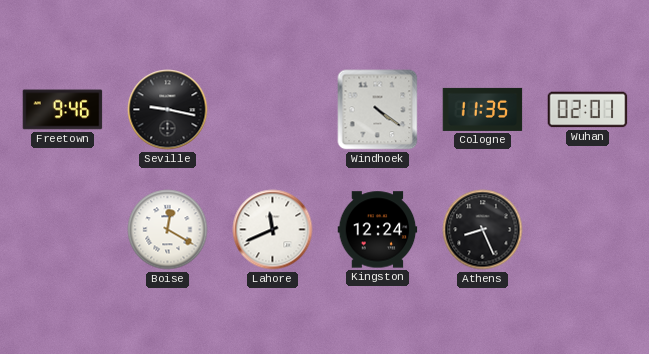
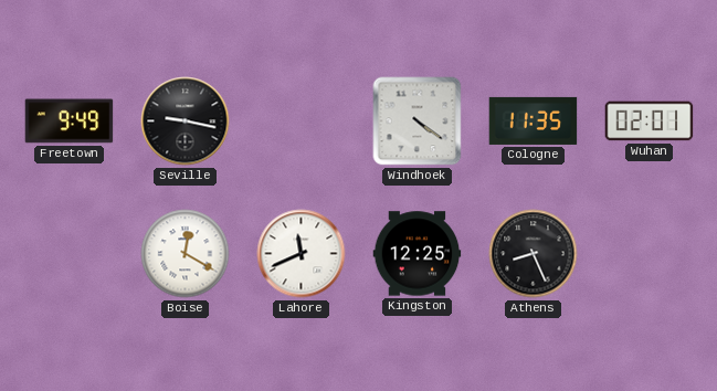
Freetown: 9:46 -> 9:49 (70, 121)
Kingston: 12:24 -> 12:25 (418, 254)
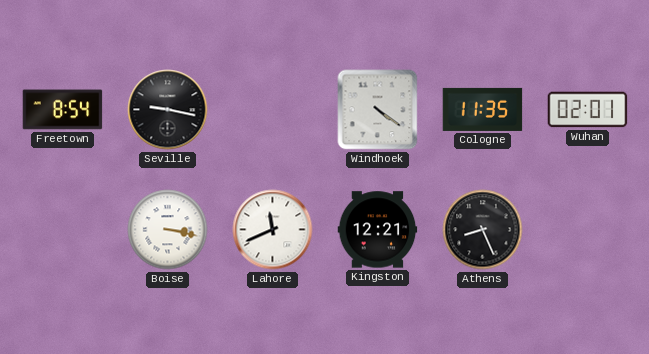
Freetown: 9:49 -> 8:54 (63, 110)
Boise: 12:20 -> 3:17 (168, 230)
Kingston: 12:25 -> 12:21 (378, 230)
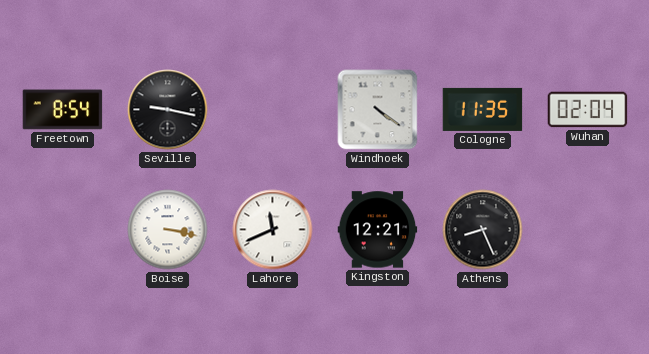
Wuhan: 02:01 -> 02:04 (588, 110)
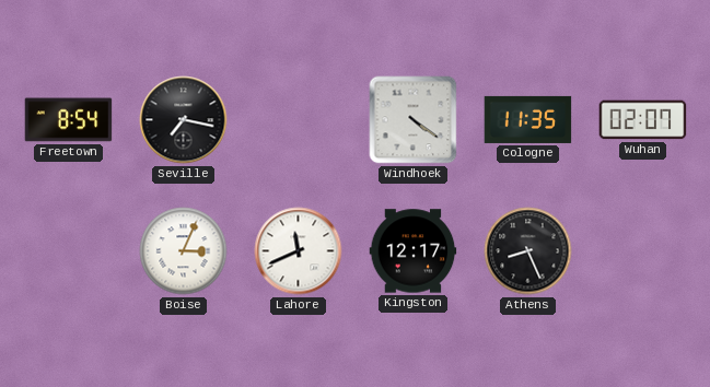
Seville: 9:17 -> 7:17 (184, 120)
Wuhan: 02:04 -> 02:07 (643, 120)
Boise: 3:17 -> 3:04 (184, 251)
Kingston: 12:21 -> 12:17 (414, 251)
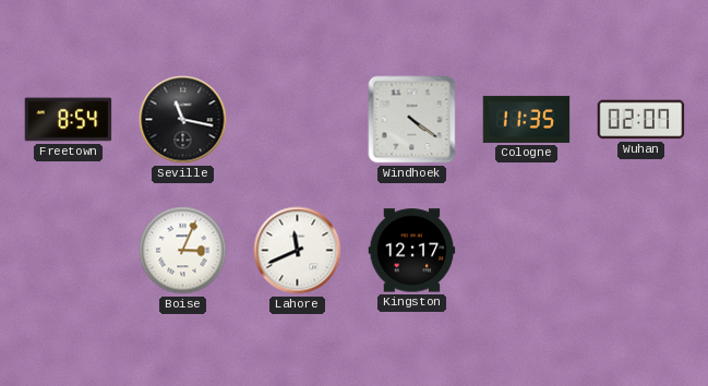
Seville: 7:17 -> 11:17 (183, 120)
Athens: 8:26 -> none (528, 251)
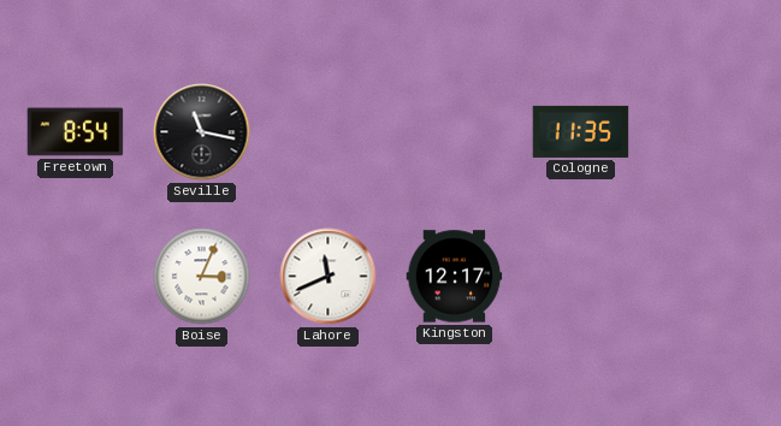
Windhoek: 4:21 -> none (412, 120)
Wuhan: 02:07 -> none (641, 120)
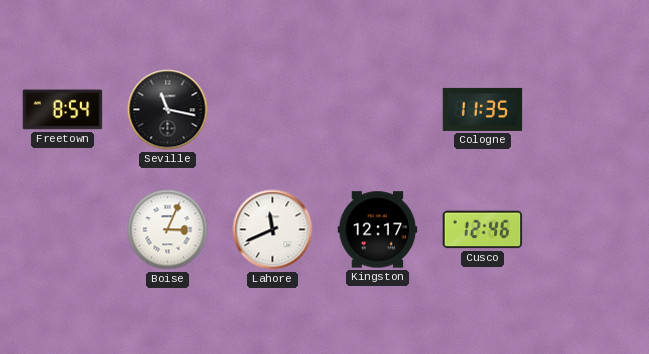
Cusco: none -> 12:46 (483, 230)
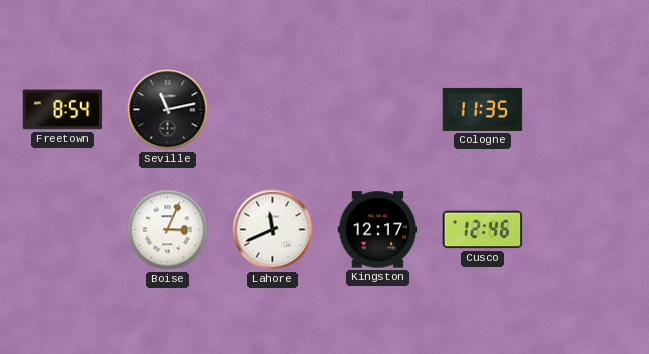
Seville: 11:17 -> 11:13 (168, 110)
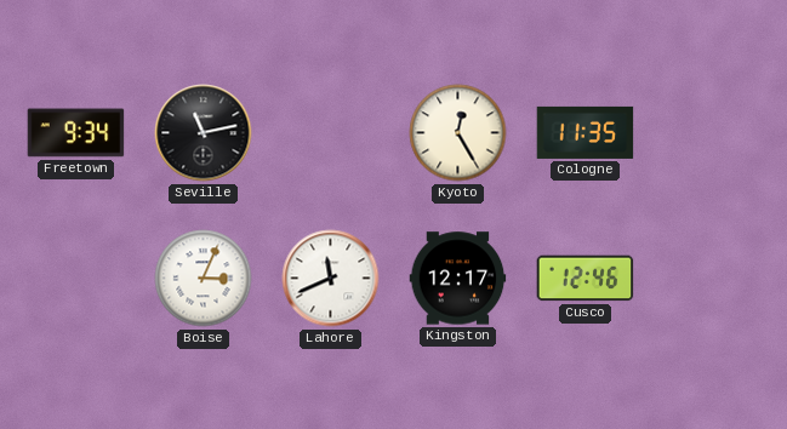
Freetown: 8:54 -> 9:34 (76, 133)
Kyoto: none -> 12:25 (458, 133)
